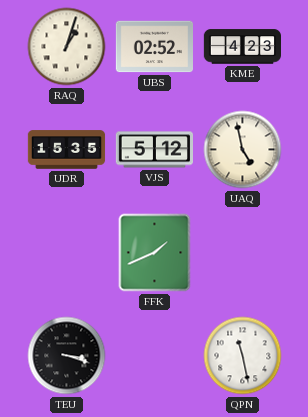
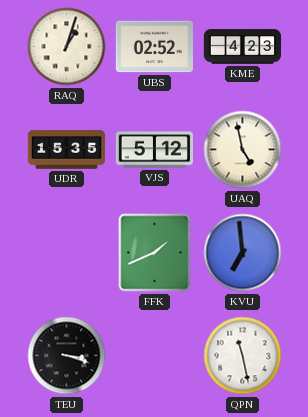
KVU: none -> 6:59 (243, 253)
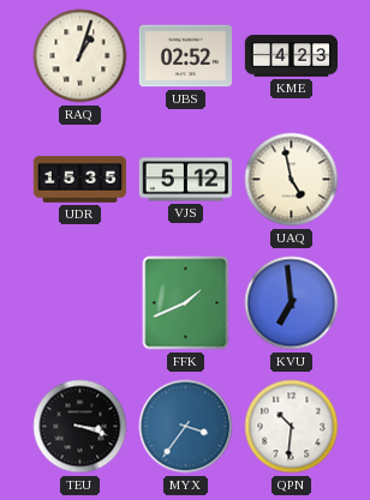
MYX: none -> 3:36 (186, 427)
QPN: 11:28 -> 10:31 (292, 427)
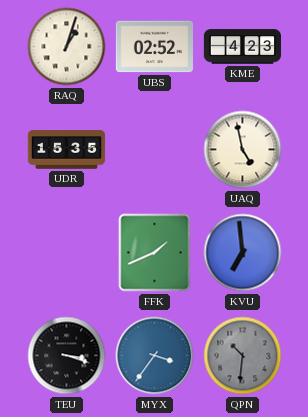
VJS: 5:12 -> none (186, 180)
QPN dial: white -> grey (243, 356)
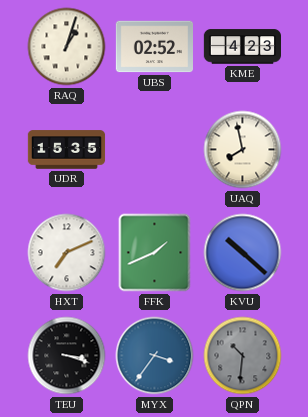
UAQ: 4:58 -> 7:58 (243, 150)
HXT: none -> 7:11 (67, 253)
KVU: 6:59 -> 10:22 (243, 253)
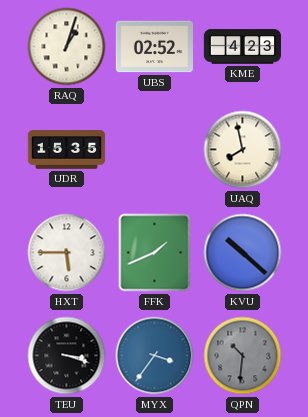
HXT: 7:11 -> 5:45 (67, 253)
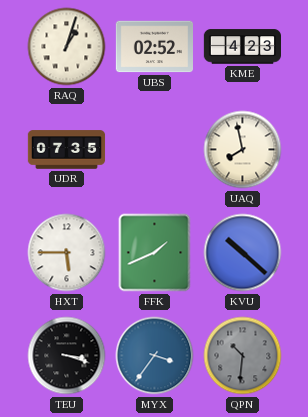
UDR: 15:35 -> 07:35 (67, 150)
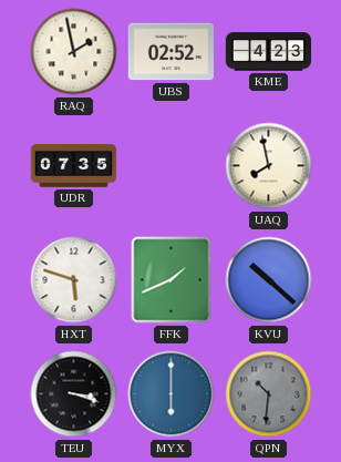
RAQ: 1:03 -> 1:58 (74, 52)
HXT: 5:45 -> 5:48 (74, 280)
MYX: 3:36 -> 6:00 (172, 394)
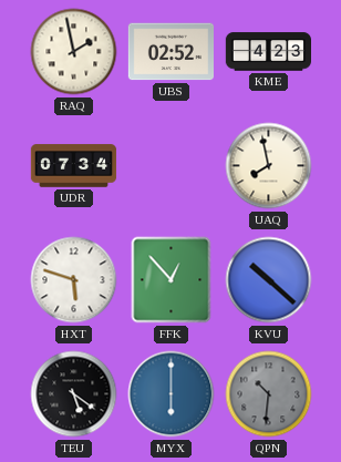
UDR: 07:35 -> 07:34 (74, 166)
FFK: 1:41 -> 12:53 (172, 280)
TEU: 3:18 -> 5:21 (74, 394)
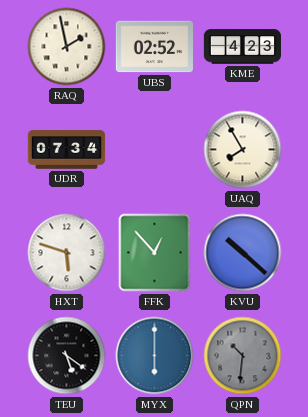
UAQ: 7:58 -> 7:55 (243, 150)
